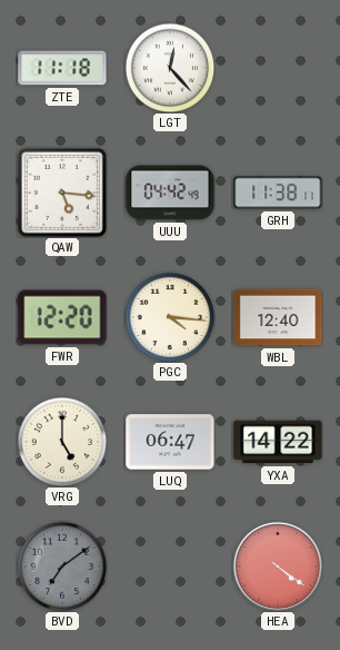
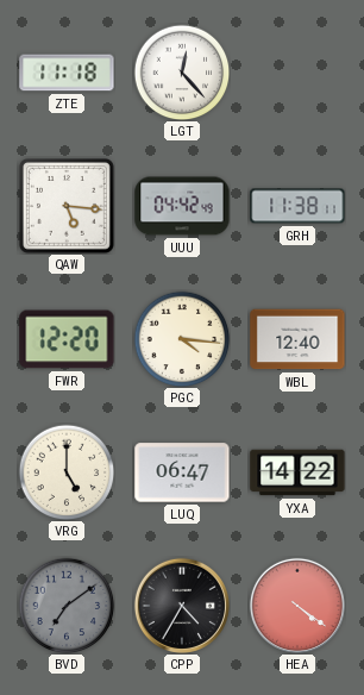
CPP: none -> 4:35 (182, 606)
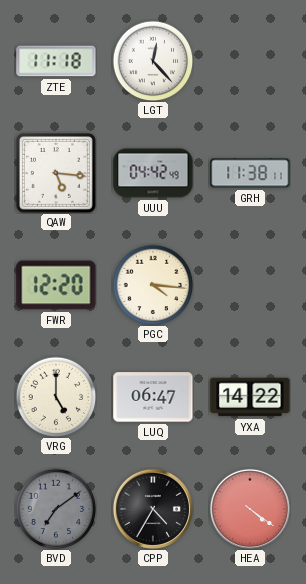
WBL: 12:40 -> none (297, 339)
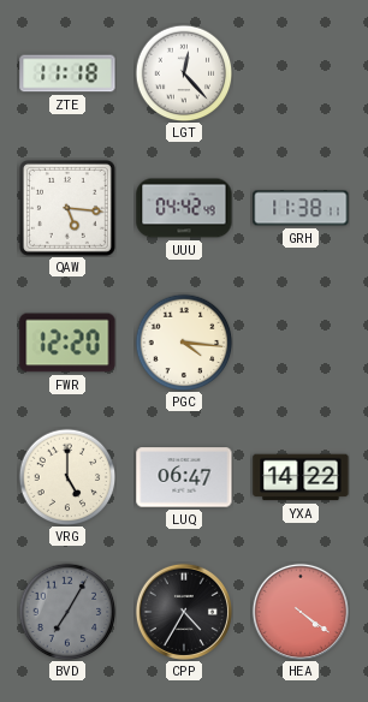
BVD: 7:09 -> 7:05 (67, 612)
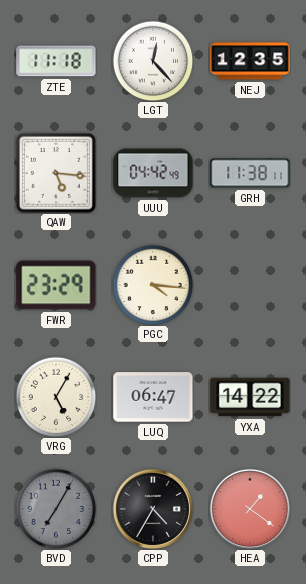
NEJ: none -> 12:35 (250, 61)
FWR: 12:20 -> 23:29 (56, 285)
VRG: 5:00 -> 5:05 (56, 397)
HEA: 4:21 -> 1:21 (250, 509)
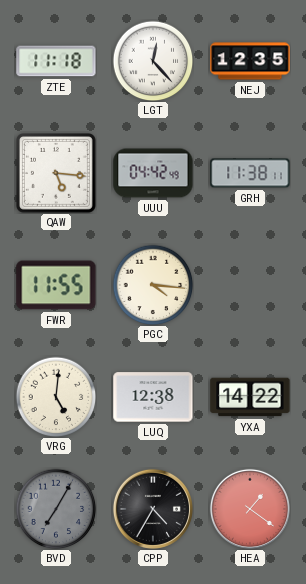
FWR: 23:29 -> 11:55 (56, 285)
VRG: 5:05 -> 5:01 (56, 397)
LUQ: 06:47 -> 12:38 (153, 397)
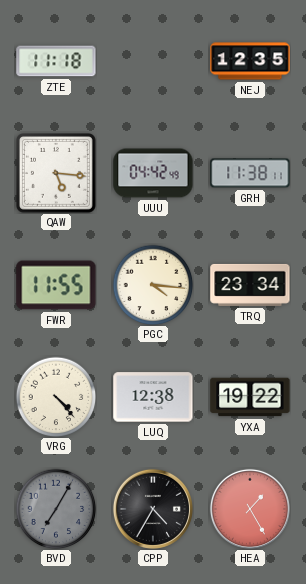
LGT: 12:23 -> none (153, 61)
TRQ: none -> 23:34 (250, 285)
VRG: 5:01 -> 4:23 (56, 397)
YXA: 14:22 -> 19:22 (250, 397)
HEA: 1:21 -> 1:25 (250, 509)
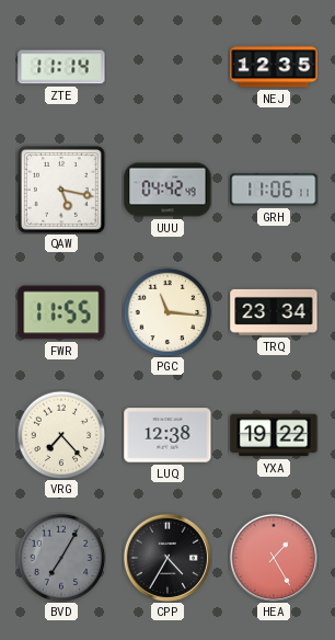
ZTE: 11:18 -> 11:14 (61, 67)
QAW: 5:16 -> 5:17 (61, 190)
GRH: 11:38 -> 11:06 (274, 190)
PGC: 4:16 -> 11:16 (168, 312)
VRG: 4:23 -> 7:23 (61, 435)
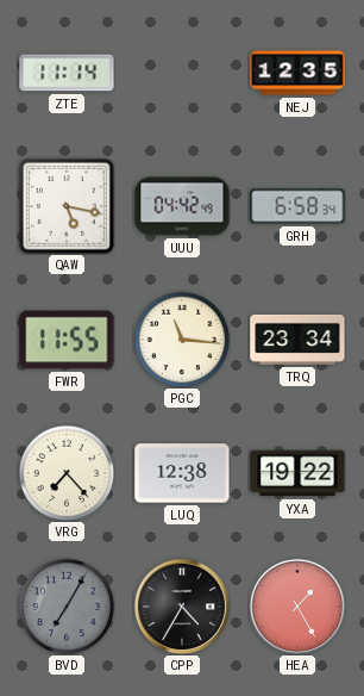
GRH: 11:06 -> 6:58 (297, 206)
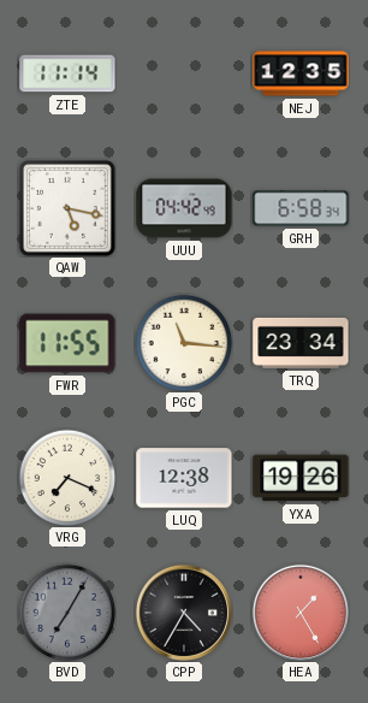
VRG: 7:23 -> 7:19 (67, 478)
YXA: 19:22 -> 19:26 (301, 478)
